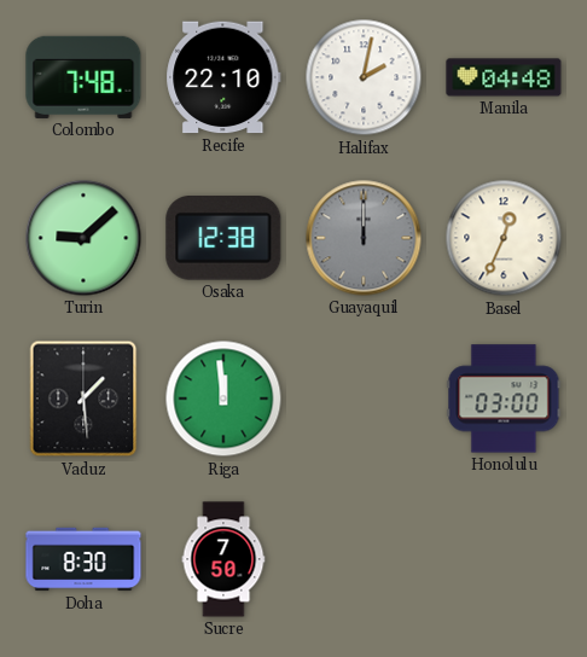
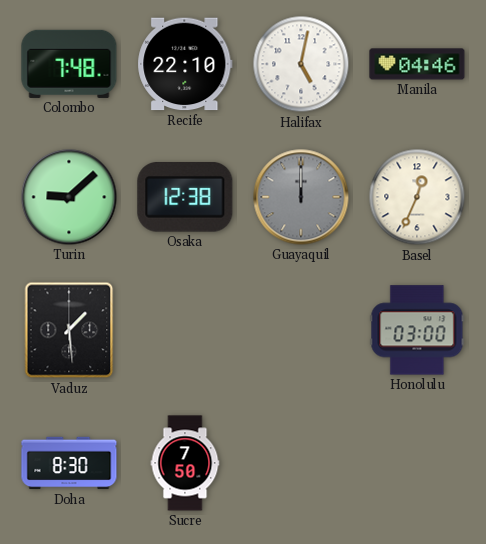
Halifax: 2:02 -> 5:02 (301, 64)
Manila: 04:48 -> 04:46 (417, 64)
Riga: 11:59 -> none (223, 399)
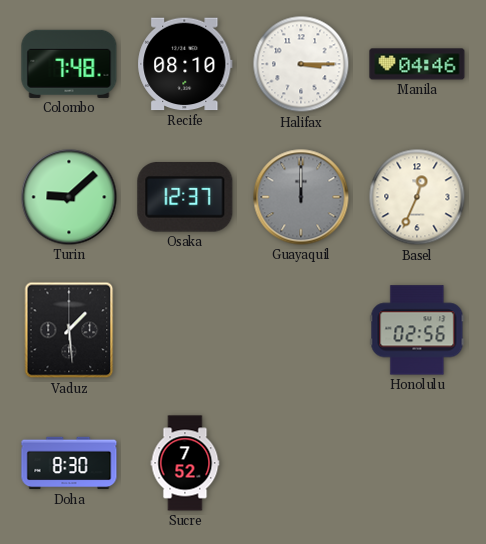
Recife: 22:10 -> 08:10 (185, 64)
Halifax: 5:02 -> 3:15 (301, 64)
Osaka: 12:38 -> 12:37 (185, 198)
Honolulu: 03:00 -> 02:56 (417, 330)
Sucre: 7:50 -> 7:52 (185, 463)
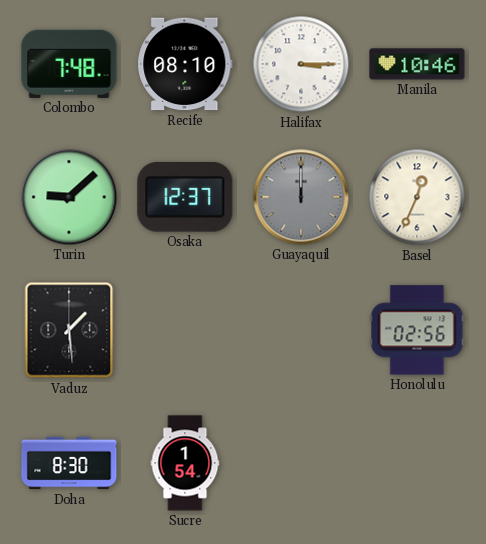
Manila: 04:46 -> 10:46 (417, 64)
Sucre: 7:52 -> 1:54 (185, 463)
